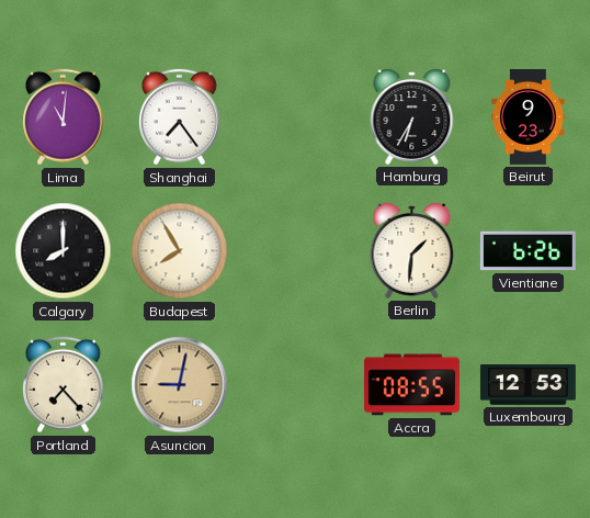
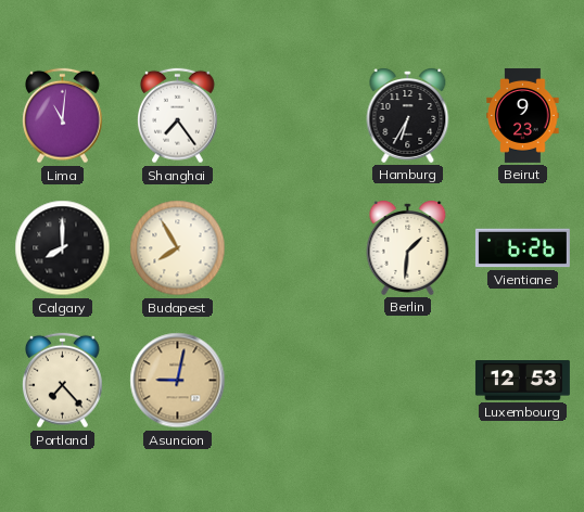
Accra: 08:55 -> none (411, 385)
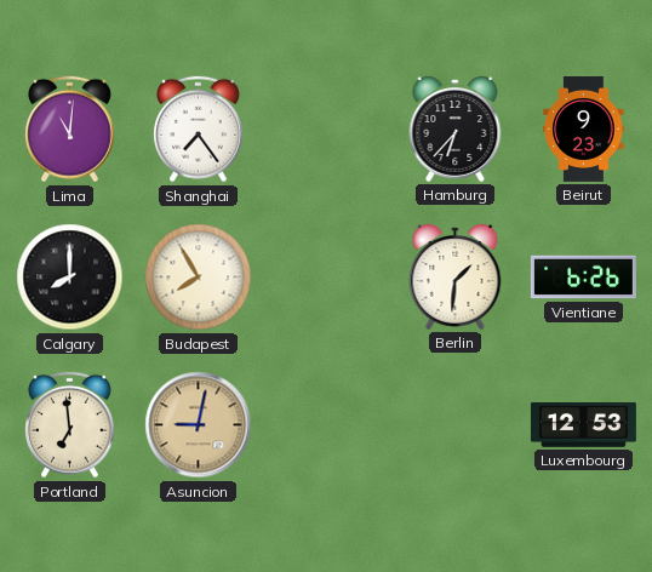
Hamburg: 6:35 -> 6:37 (456, 130)
Portland: 7:23 -> 6:59 (70, 425)
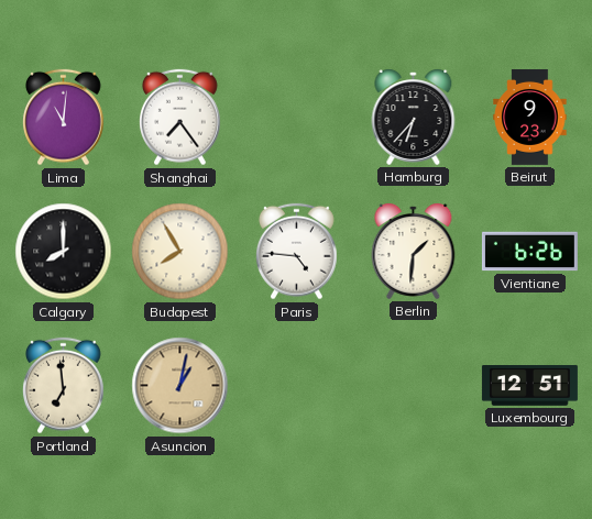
Paris: none -> 4:46 (297, 252)
Asuncion: 9:02 -> 1:02 (180, 386)
Luxembourg: 12:53 -> 12:51 (529, 386)
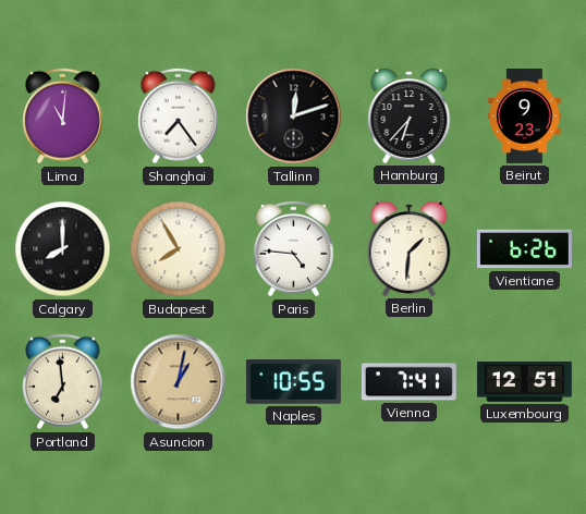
Tallinn: none -> 12:12 (294, 117)
Naples: none -> 10:55 (293, 382)
Vienna: none -> 7:41 (408, 382)
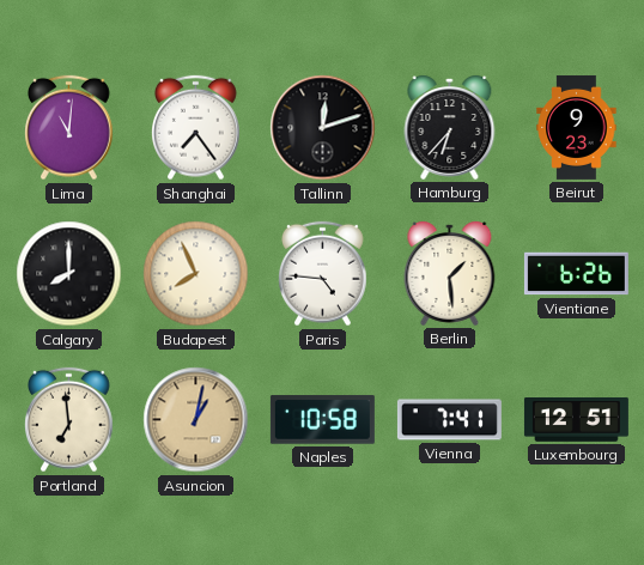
Budapest: 7:55 -> 7:56 (196, 274)
Berlin: 1:31 -> 1:29 (450, 274)
Naples: 10:55 -> 10:58 (322, 420)
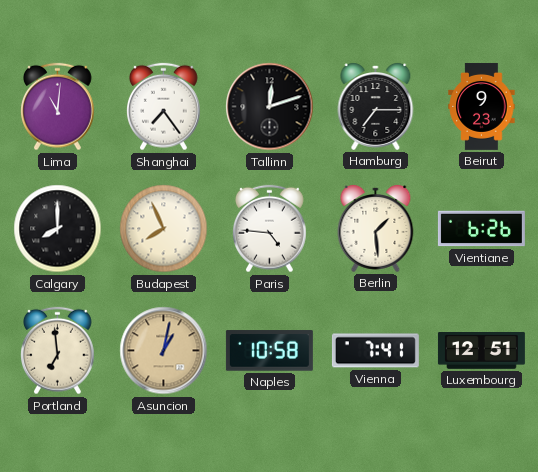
Hamburg: 6:37 -> 7:15 (376, 107)
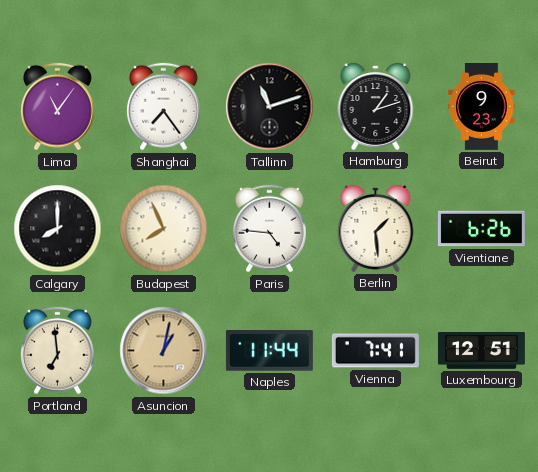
Lima: 11:01 -> 11:06 (58, 107)
Tallinn: 12:12 -> 11:12 (270, 107)
Hamburg: 7:15 -> 1:12 (376, 107)
Naples: 10:58 -> 11:44 (269, 351)
